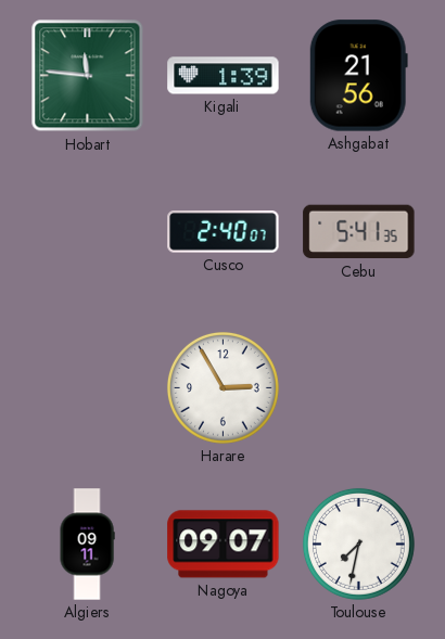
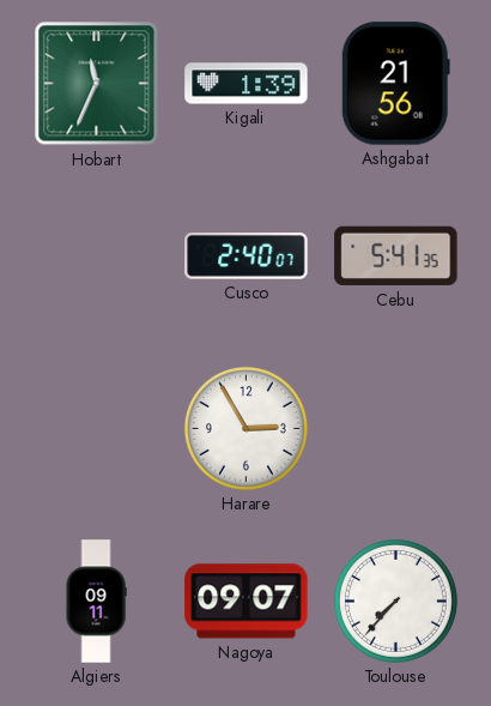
Hobart: 11:46 -> 11:34 (97, 84)
Toulouse: 7:32 -> 7:37 (395, 601)
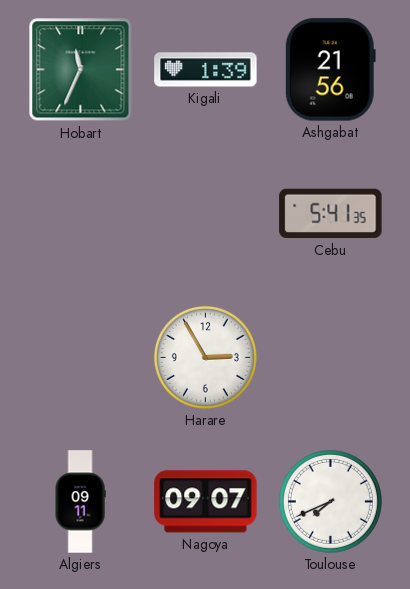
Cusco: 2:40 -> none (247, 257)
Toulouse: 7:37 -> 7:41 (330, 501)
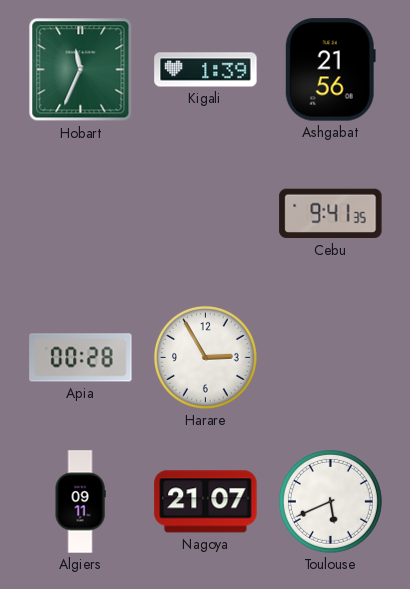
Cebu: 5:41 -> 9:41 (331, 214)
Apia: none -> 00:28 (81, 358)
Nagoya: 09:07 -> 21:07 (206, 502)
Toulouse: 7:41 -> 5:41 (330, 501)
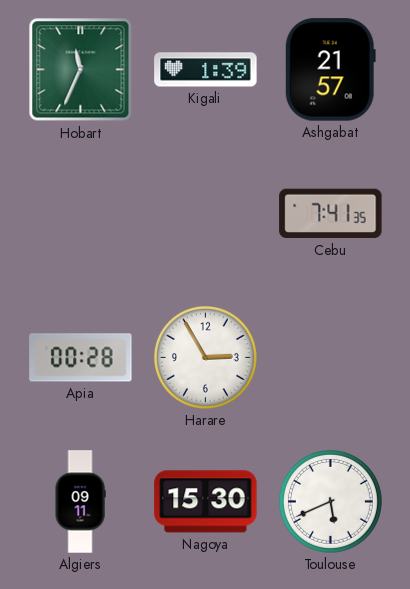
Ashgabat: 21:56 -> 21:57 (330, 70)
Cebu: 9:41 -> 7:41 (331, 214)
Nagoya: 21:07 -> 15:30 (206, 502)
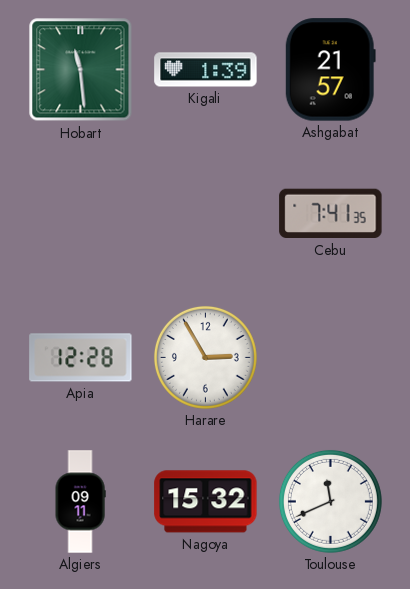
Hobart: 11:34 -> 11:29 (81, 70)
Apia: 00:28 -> 12:28 (81, 358)
Nagoya: 15:30 -> 15:32 (206, 502)
Toulouse: 5:41 -> 11:41 (330, 501)
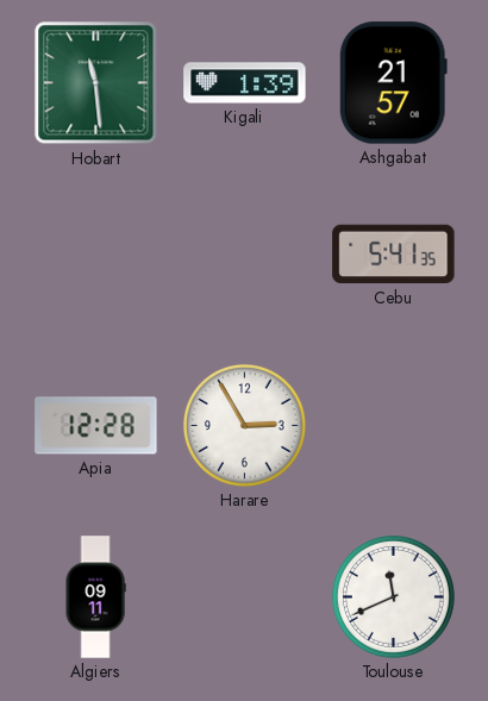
Cebu: 7:41 -> 5:41 (394, 255)
Nagoya: 15:32 -> none (206, 502)
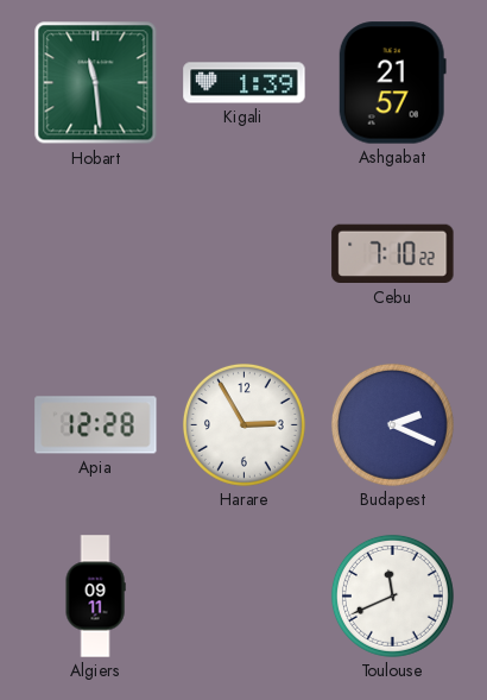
Cebu: 5:41 -> 7:10 (393, 254)
Budapest: none -> 2:19 (392, 424)
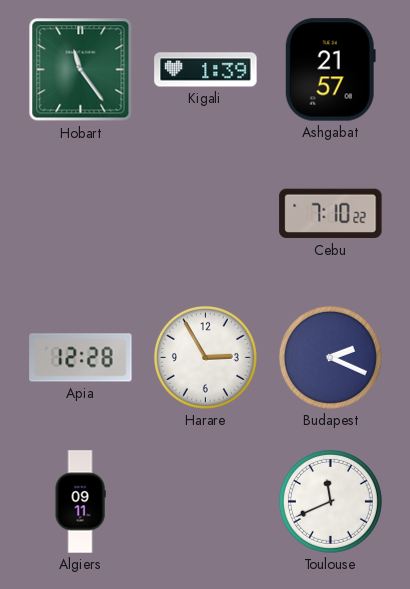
Hobart: 11:29 -> 11:24 (81, 70)
